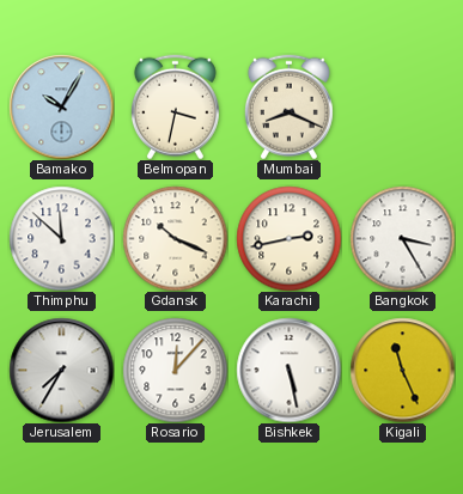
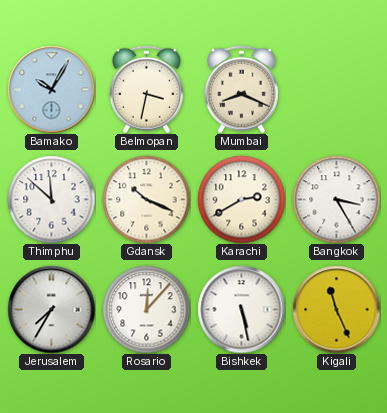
Karachi: 2:43 -> 2:40 (241, 199)
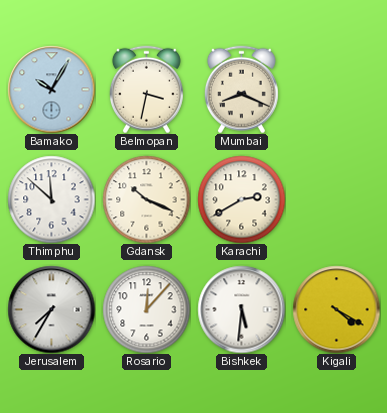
Bangkok: 3:25 -> none (336, 199)
Bishkek: 5:28 -> 5:31 (241, 309)
Kigali: 11:26 -> 4:20 (336, 309)
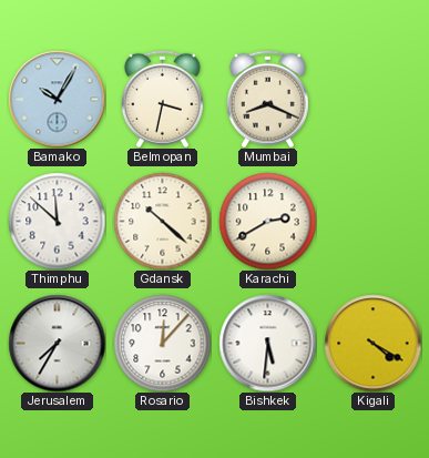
Gdansk: 10:19 -> 10:22 (162, 221)
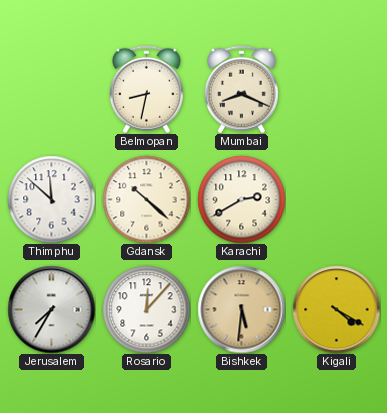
Bamako: 10:05 -> none (57, 99)
Belmopan: 3:32 -> 8:32 (146, 89)
Bishkek dial: white -> champagne (241, 309)
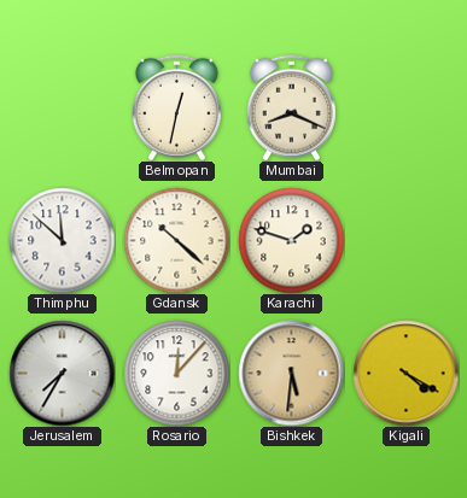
Belmopan: 8:32 -> 12:32 (176, 107)
Karachi: 2:40 -> 1:48 (291, 240)
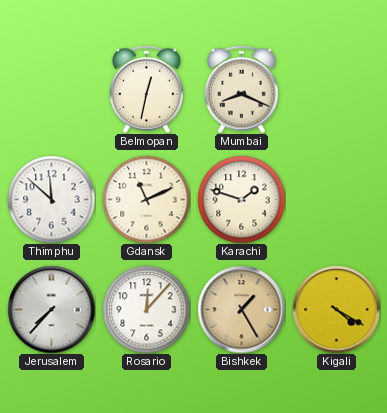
Gdansk: 10:22 -> 11:11 (146, 199)
Jerusalem: 7:35 -> 7:37 (51, 309)
Bishkek: 5:31 -> 1:25 (241, 309)
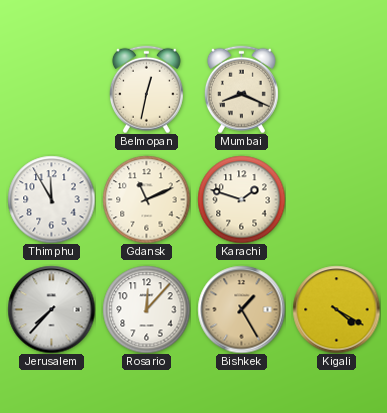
Thimphu: 11:52 -> 11:55 (51, 199)
